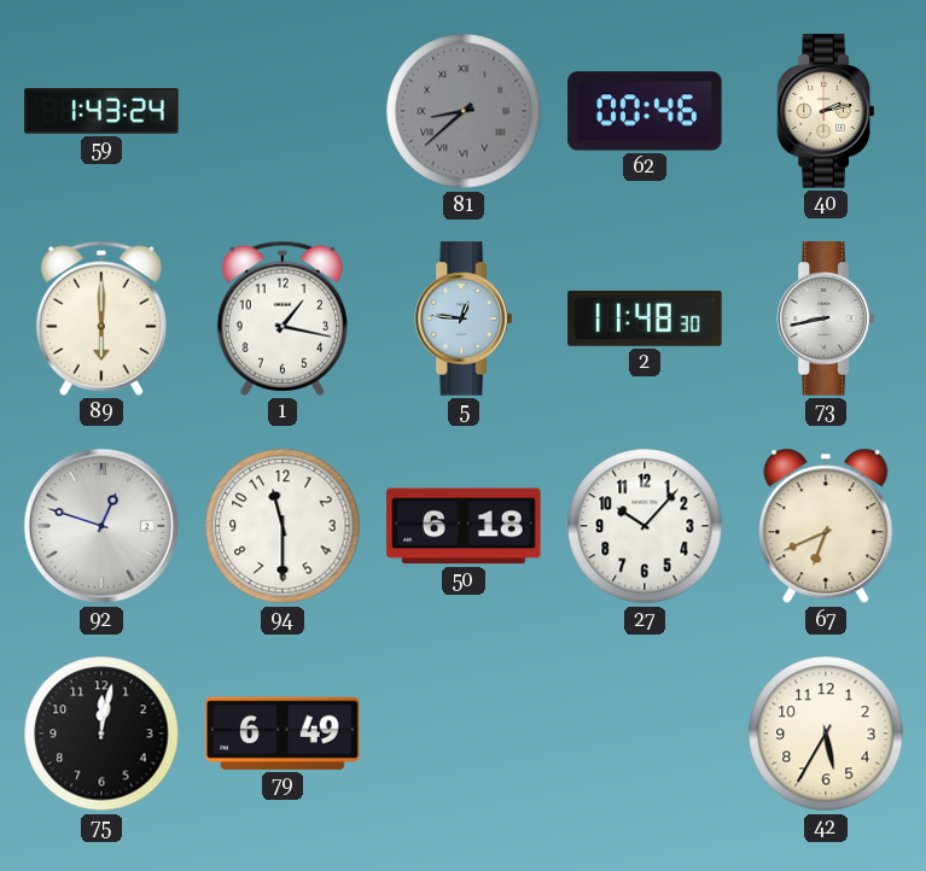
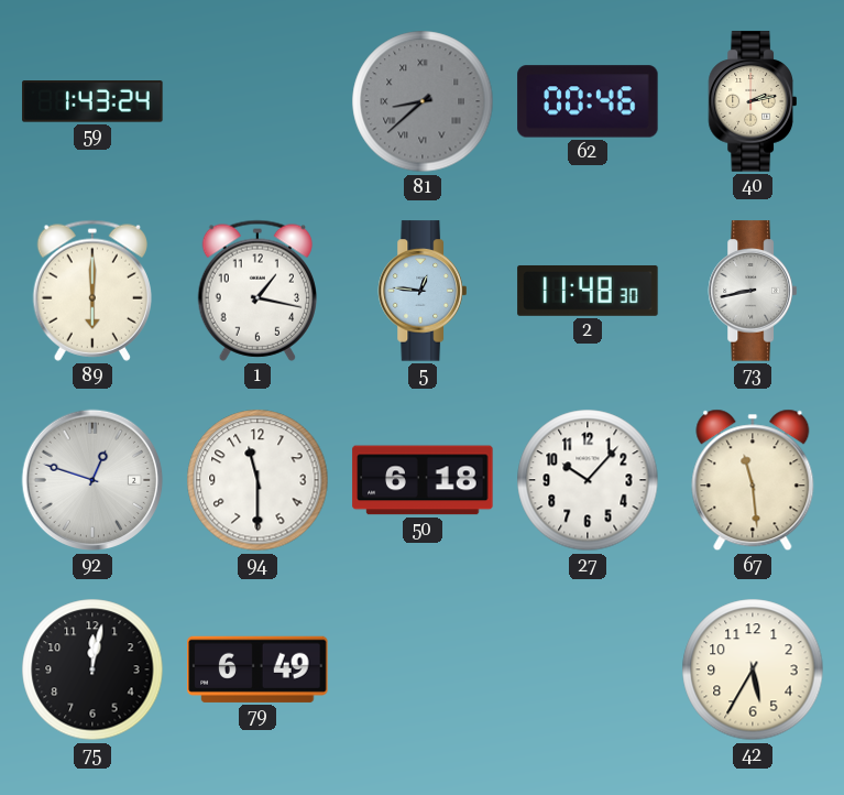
67: 6:41 -> 11:29 (753, 480)
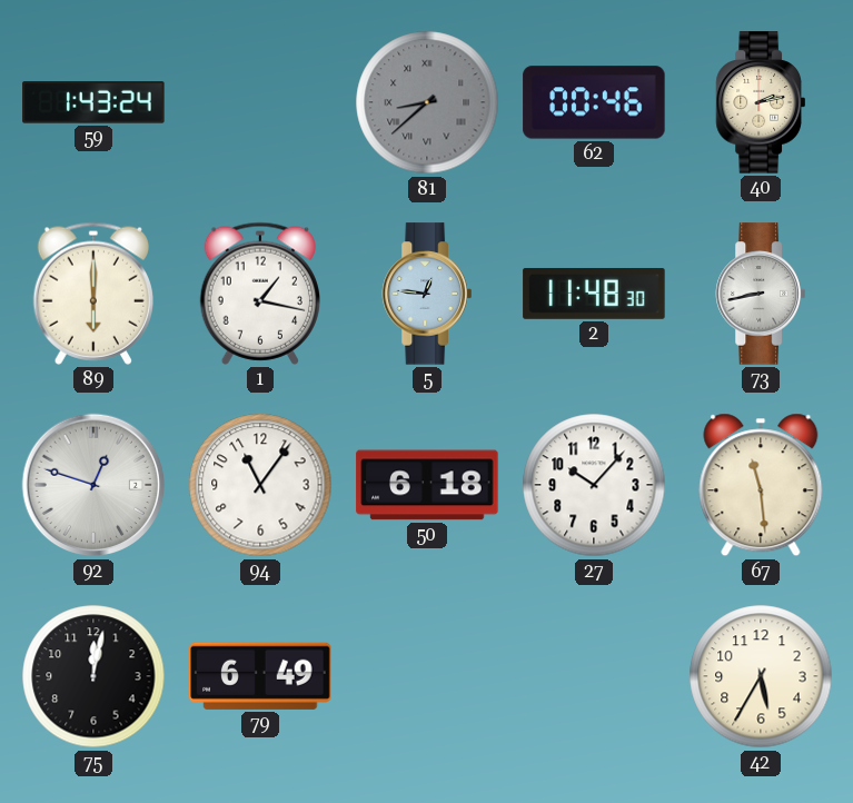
94: 11:30 -> 11:06 (260, 485)
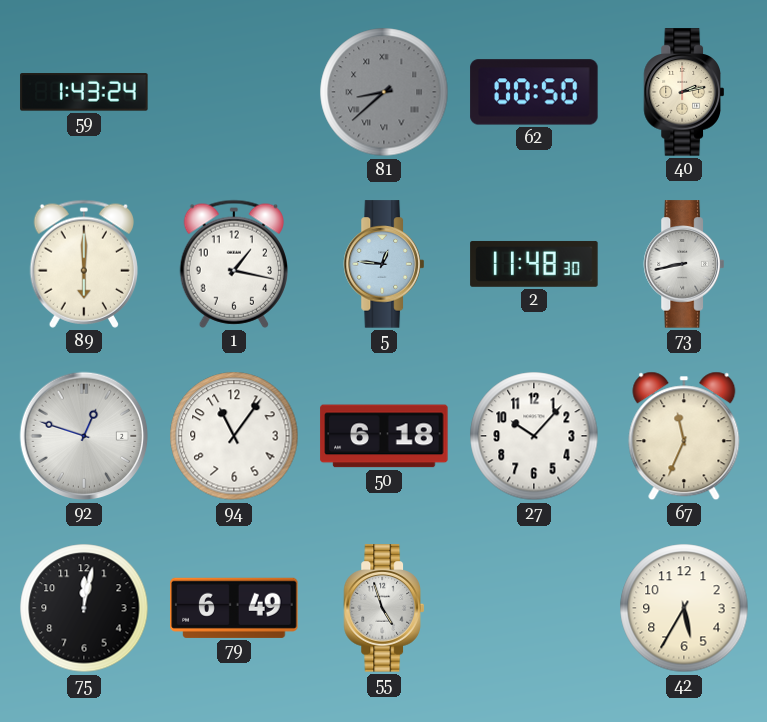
62: 00:46 -> 00:50 (534, 92)
67: 11:29 -> 11:34 (684, 436)
55: none -> 4:57 (384, 608)
